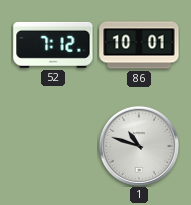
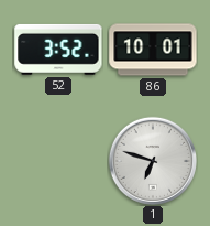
52: 7:12 -> 3:52 (58, 50)
1: 10:48 -> 6:48 (153, 161)
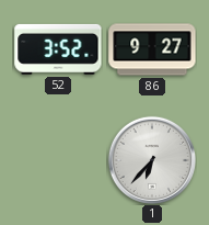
86: 10:01 -> 9:27 (152, 49)
1: 6:48 -> 6:37 (152, 160)
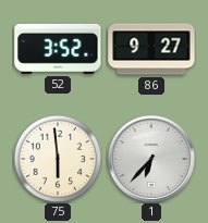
75: none -> 5:59 (58, 159)
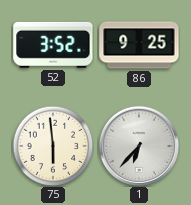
86: 9:27 -> 9:25 (139, 45)
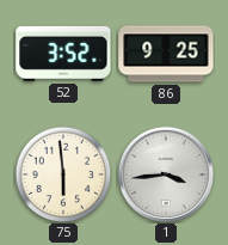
1: 6:37 -> 3:44 (166, 174)
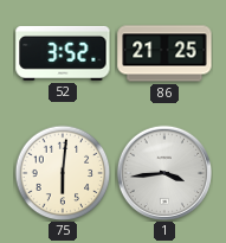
86: 9:25 -> 21:25 (164, 53)
75: 5:59 -> 6:01 (63, 173)
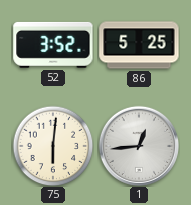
86: 21:25 -> 5:25 (139, 45)
1: 3:44 -> 12:44 (139, 146)
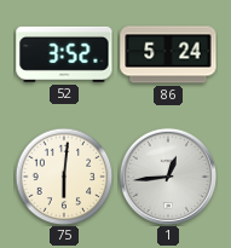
86: 5:25 -> 5:24 (168, 54)
